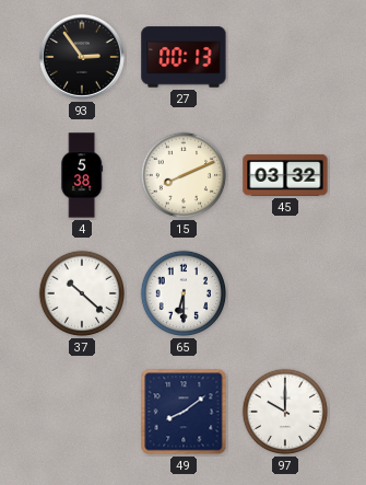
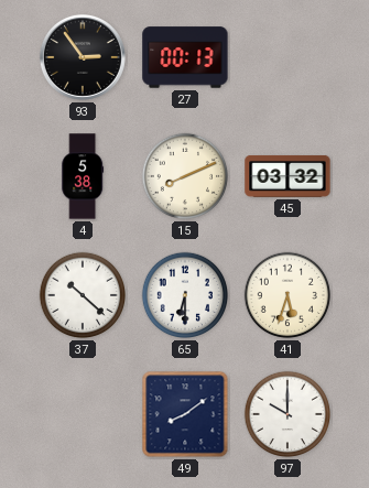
41: none -> 5:33 (287, 295)
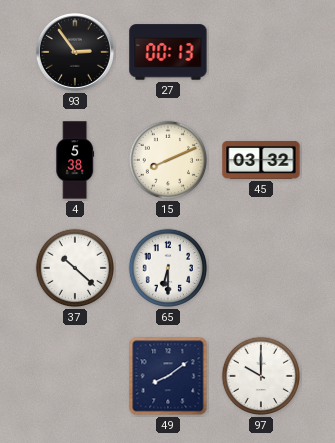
41: 5:33 -> none (287, 295)
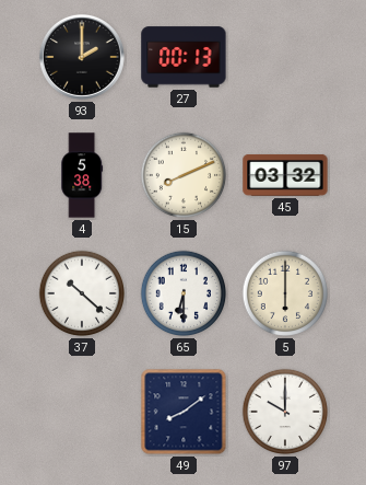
93: 2:54 -> 2:00 (82, 57)
5: none -> 6:00 (285, 293)
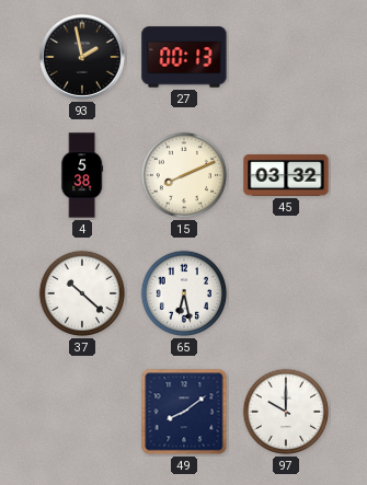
93: 2:00 -> 1:58 (82, 57)
65: 6:30 -> 6:28 (184, 293)
5: 6:00 -> none (285, 293)
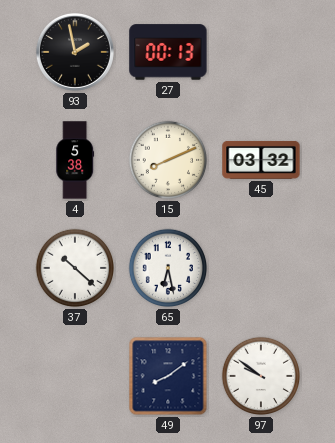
97: 10:00 -> 9:51 (261, 376)
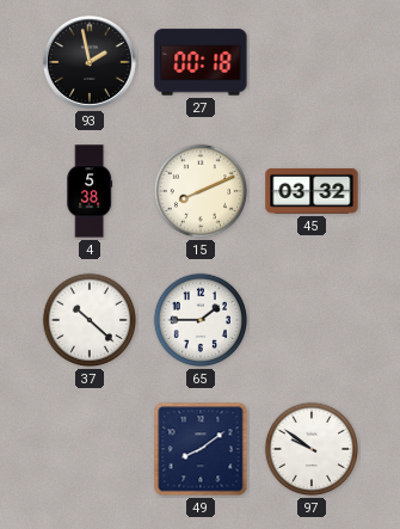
27: 00:13 -> 00:18 (201, 62)
65: 6:28 -> 1:45 (201, 320)
